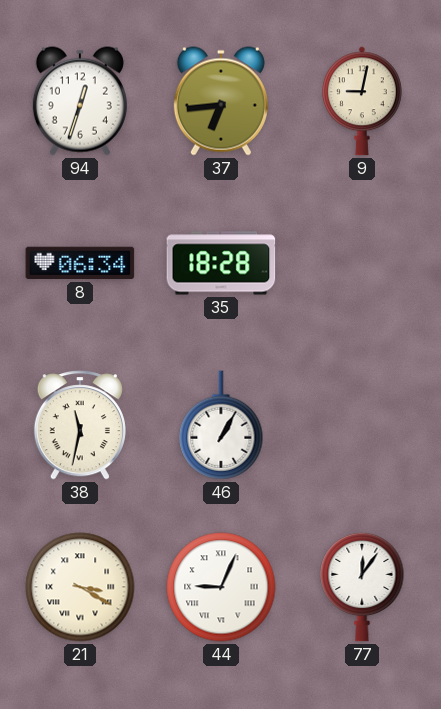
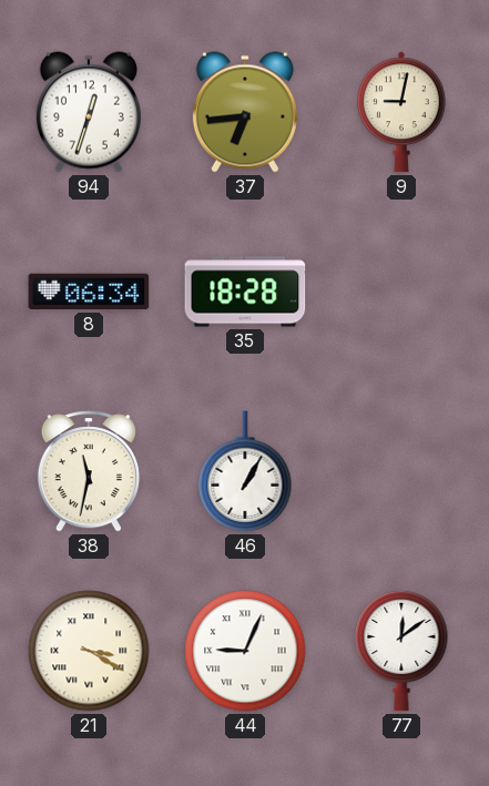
77: 12:06 -> 12:09 (401, 651)
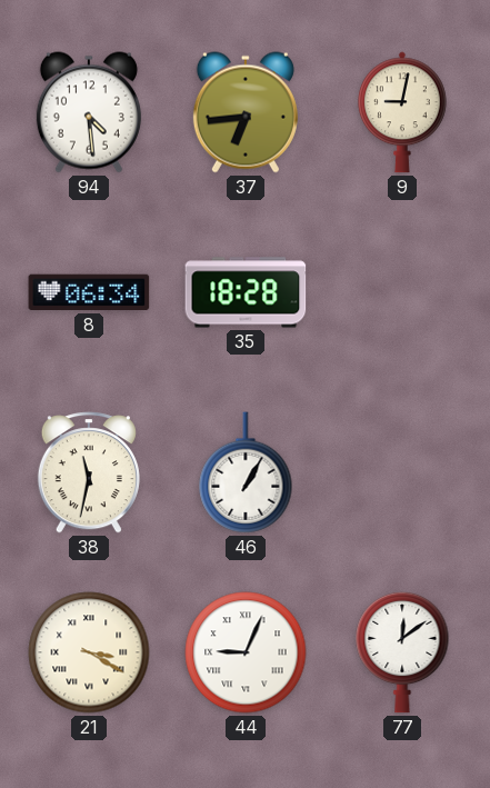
94: 12:33 -> 4:29 (89, 112)
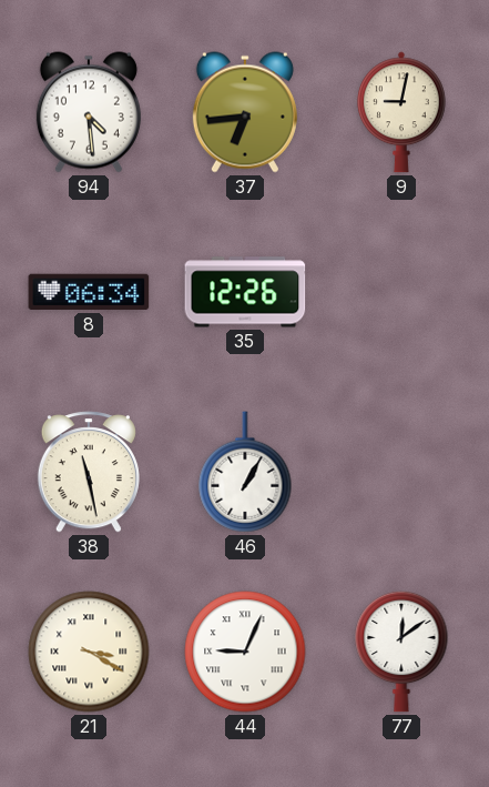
35: 18:28 -> 12:26 (245, 292)
38: 11:32 -> 11:28 (89, 472)
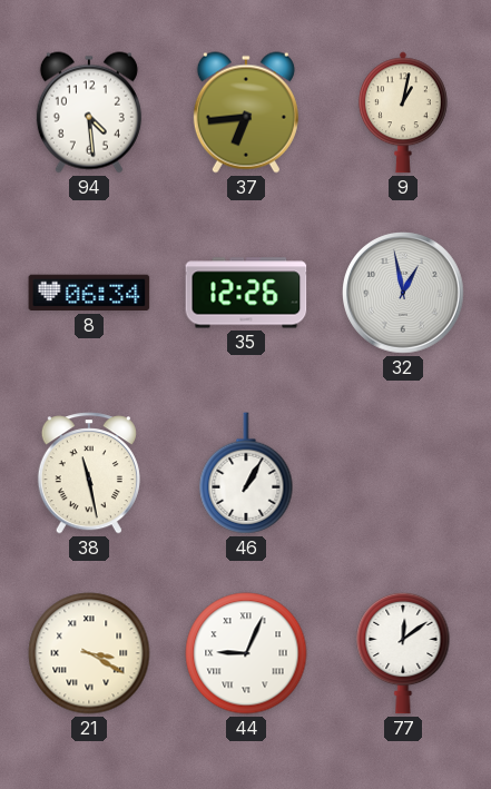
9: 9:02 -> 1:02 (403, 112)
32: none -> 12:58 (404, 294)
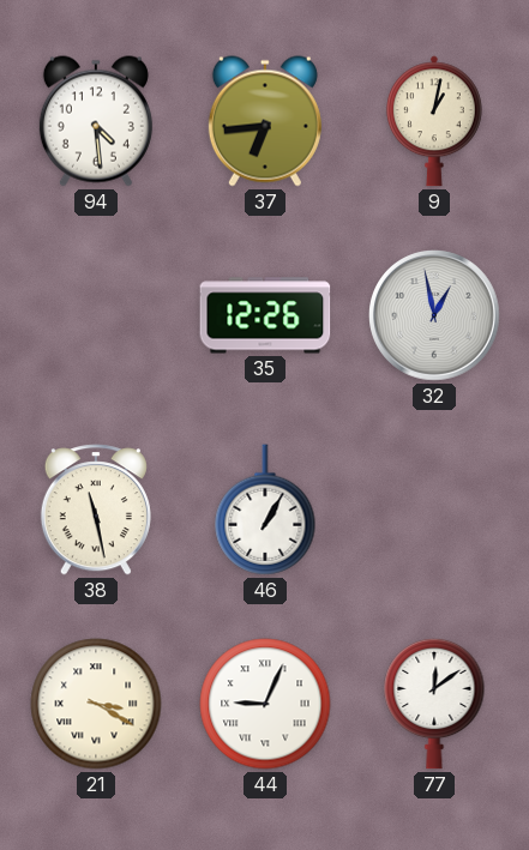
8: 06:34 -> none (89, 293)
